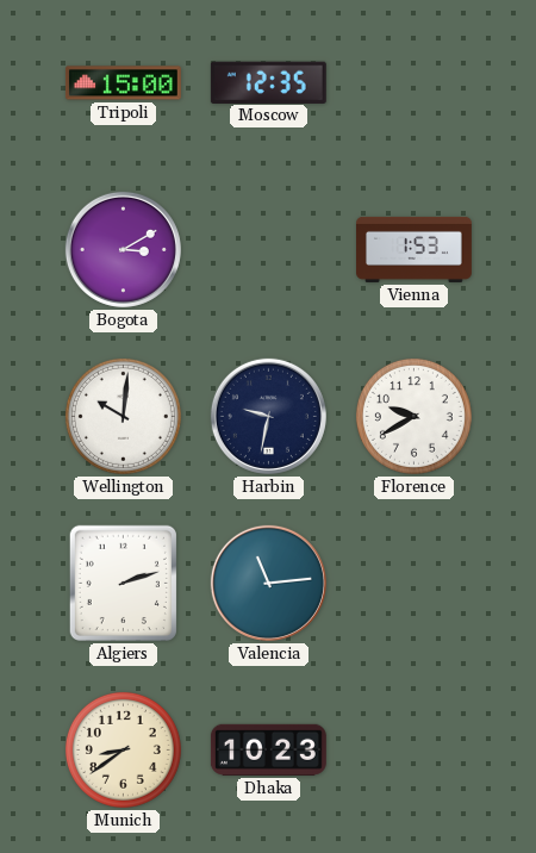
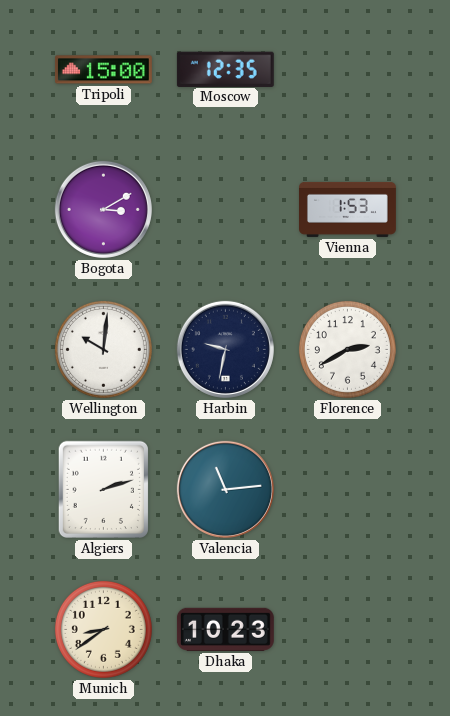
Florence: 9:40 -> 2:40 (347, 349)
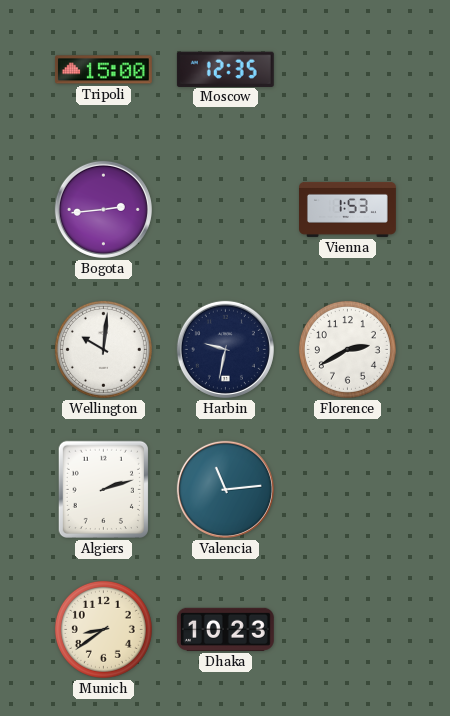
Bogota: 3:10 -> 2:44 (103, 209)
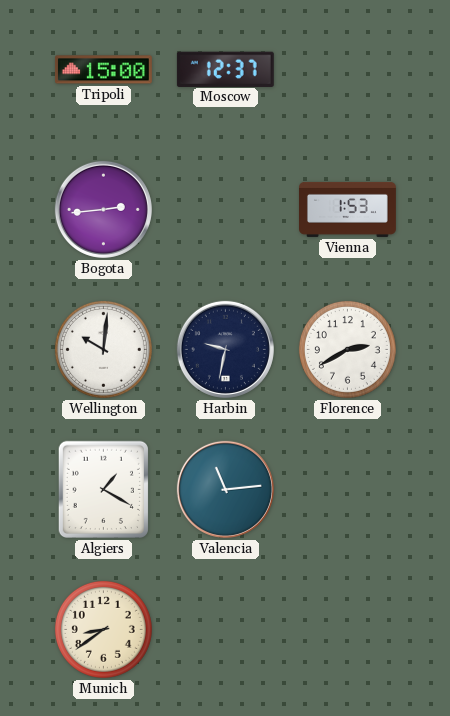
Moscow: 12:35 -> 12:37 (225, 69)
Algiers: 2:12 -> 1:20 (103, 489)
Dhaka: 10:23 -> none (225, 629)
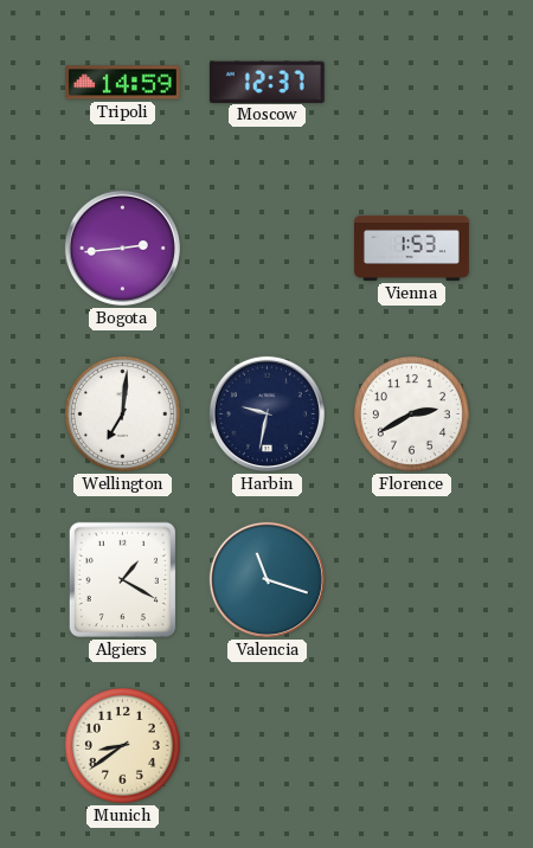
Tripoli: 15:00 -> 14:59 (122, 83)
Wellington: 10:01 -> 7:01 (122, 413)
Valencia: 11:14 -> 11:18 (266, 579)
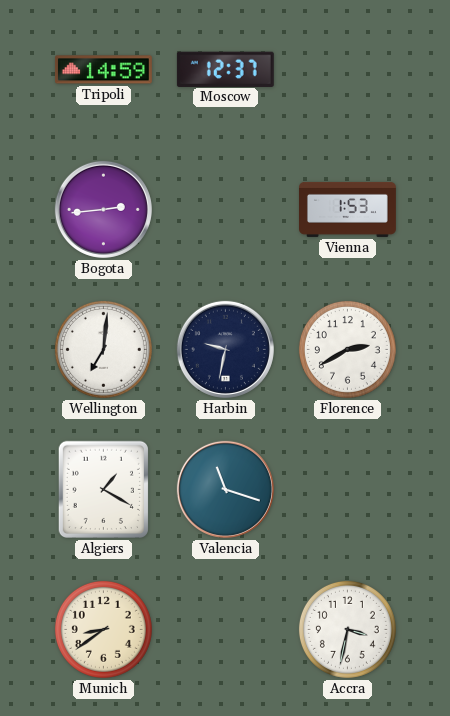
Accra: none -> 3:32 (347, 629)
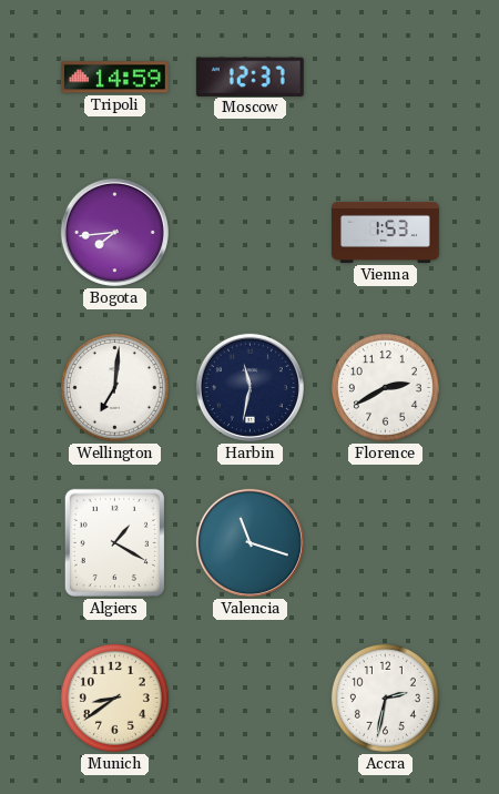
Bogota: 2:44 -> 7:44 (114, 232)
Harbin: 9:32 -> 11:32 (249, 387)
Accra: 3:32 -> 2:32 (385, 698)
